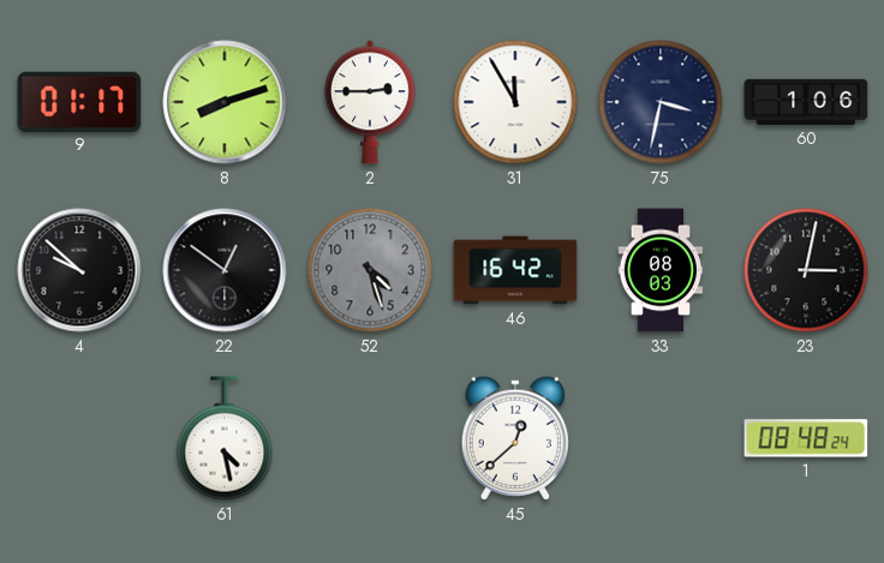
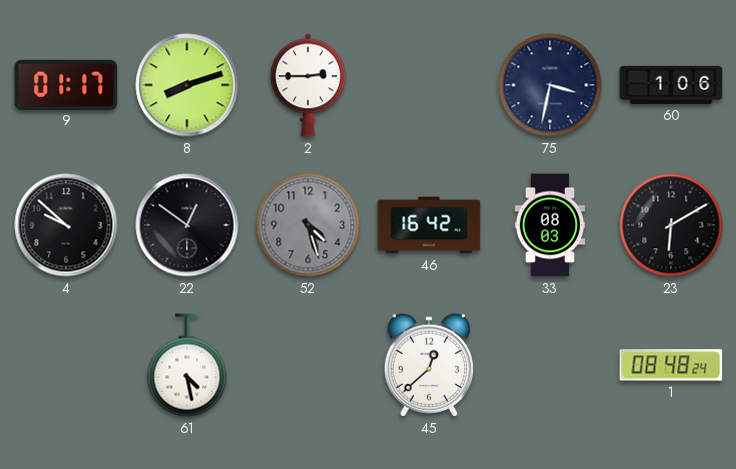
31: 11:55 -> none (515, 102)
23: 3:02 -> 6:10 (671, 225)
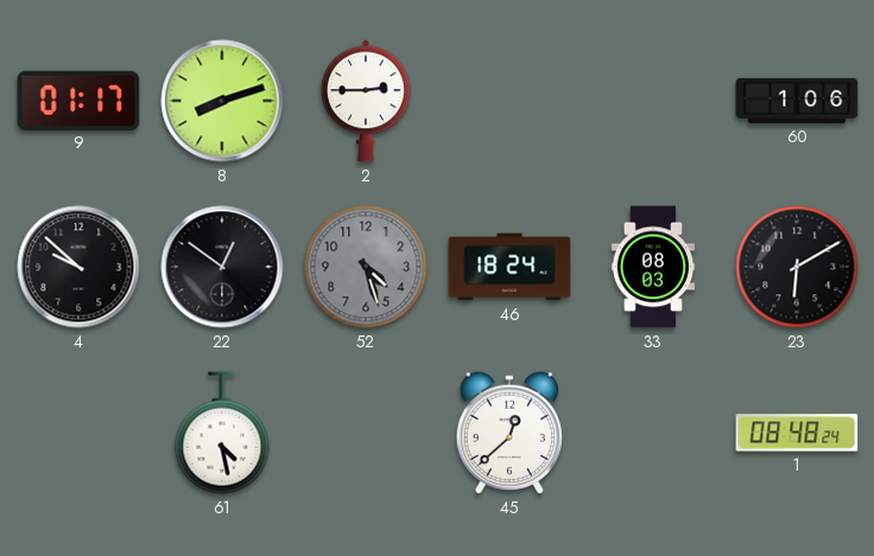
75: 3:32 -> none (550, 85)
46: 16:42 -> 18:24 (509, 267)
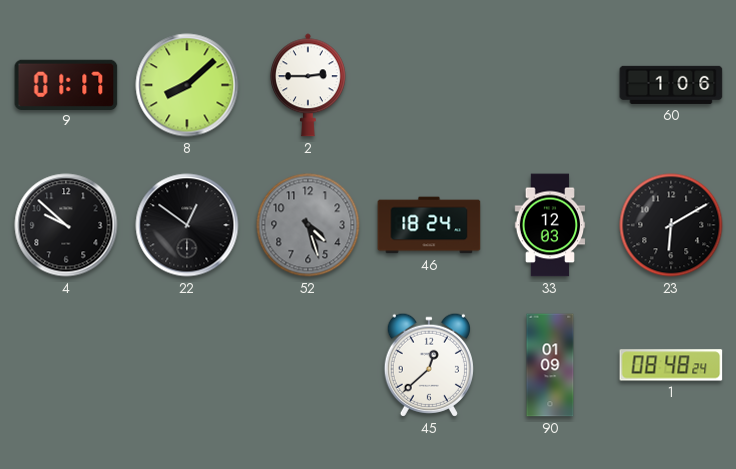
8: 8:12 -> 8:08 (187, 85)
33: 08:03 -> 12:03 (550, 225)
61: 4:28 -> none (222, 433)
90: none -> 01:09 (550, 365)
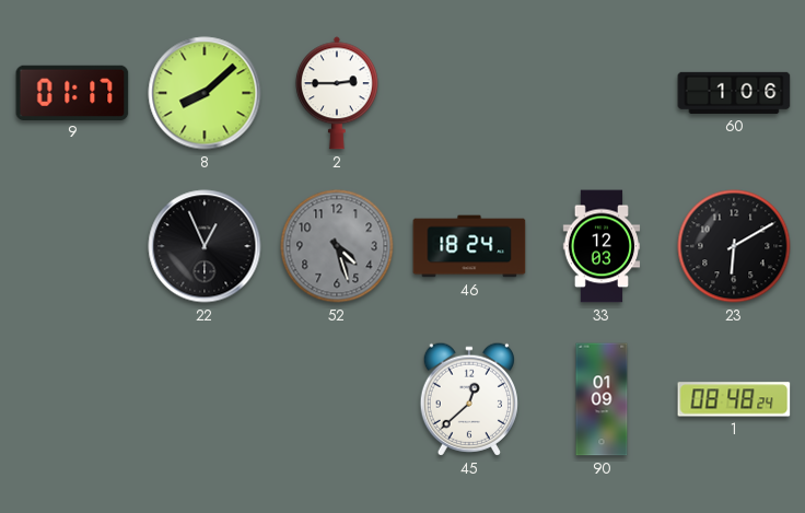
4: 9:52 -> none (66, 225)
22: 12:51 -> 12:56 (205, 246)
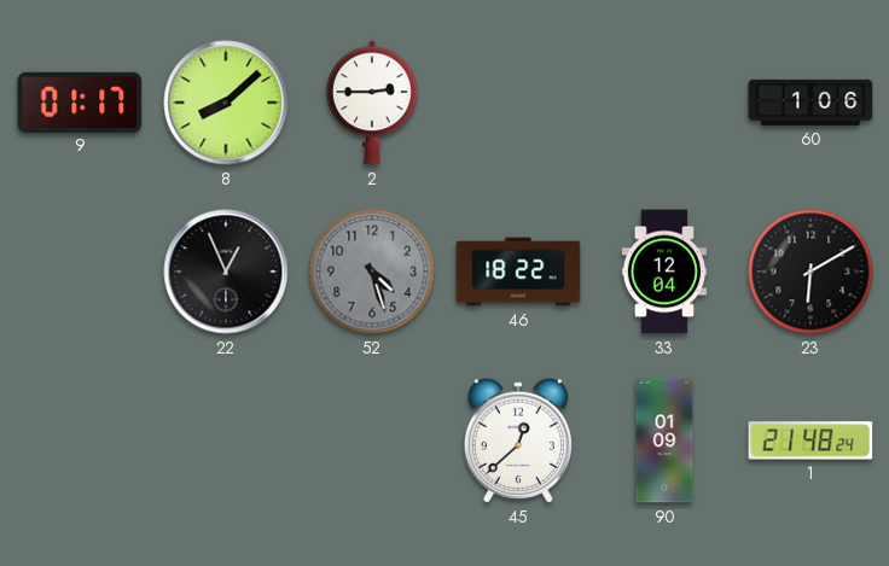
46: 18:24 -> 18:22 (518, 272)
33: 12:03 -> 12:04 (664, 272)
1: 08:48 -> 21:48 (810, 440)
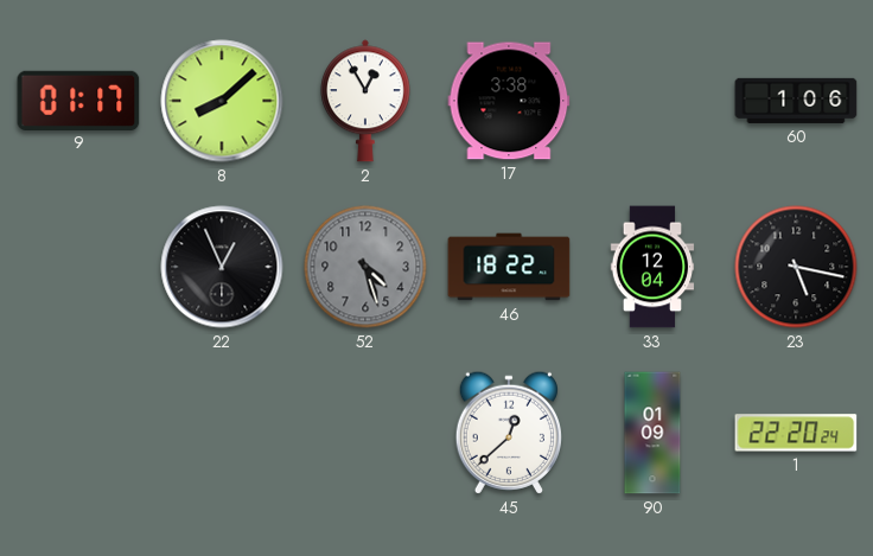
2: 2:45 -> 12:55 (365, 101)
17: none -> 3:38 (509, 101)
23: 6:10 -> 5:17 (796, 267)
1: 21:48 -> 22:20 (796, 433)
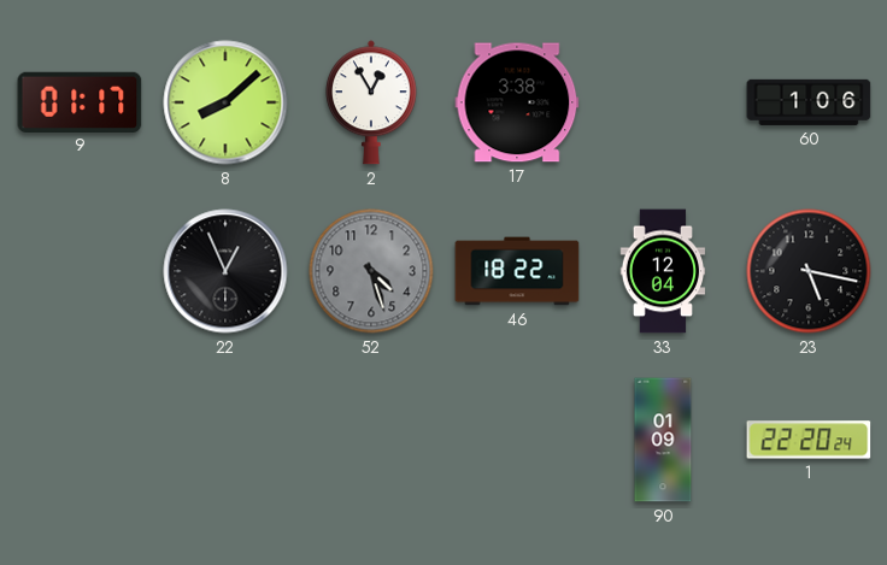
45: 12:38 -> none (509, 433)
